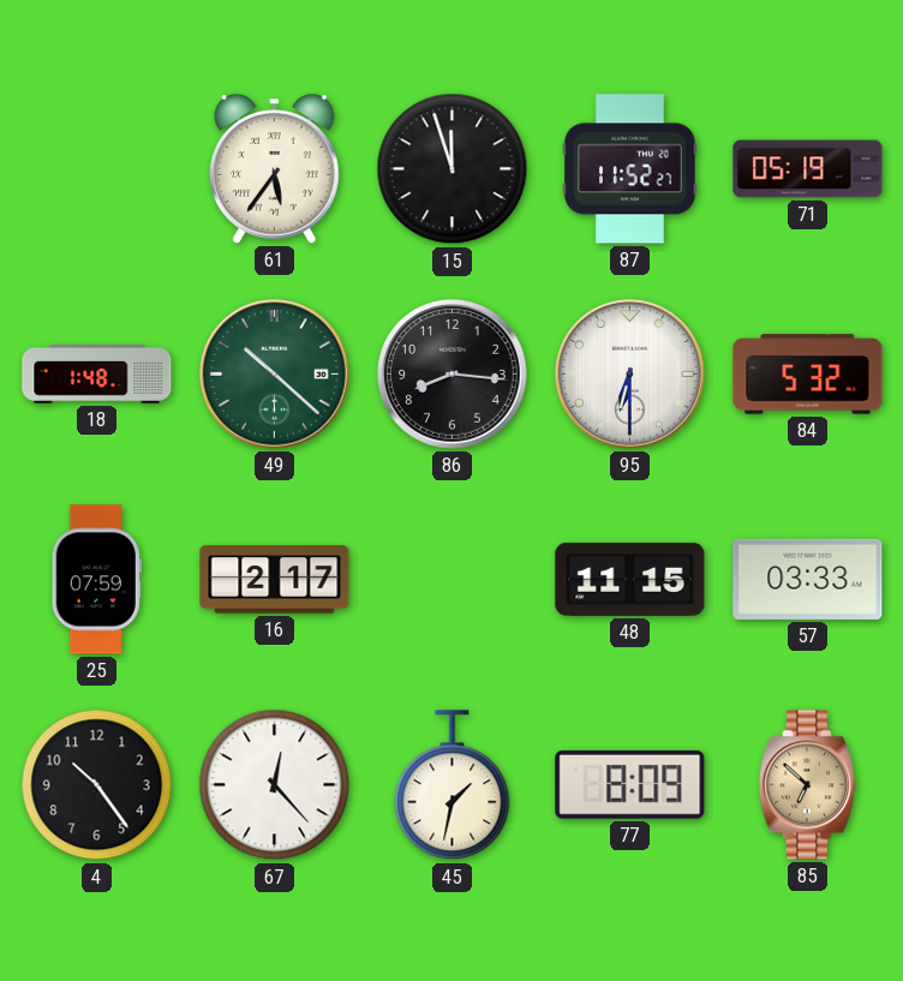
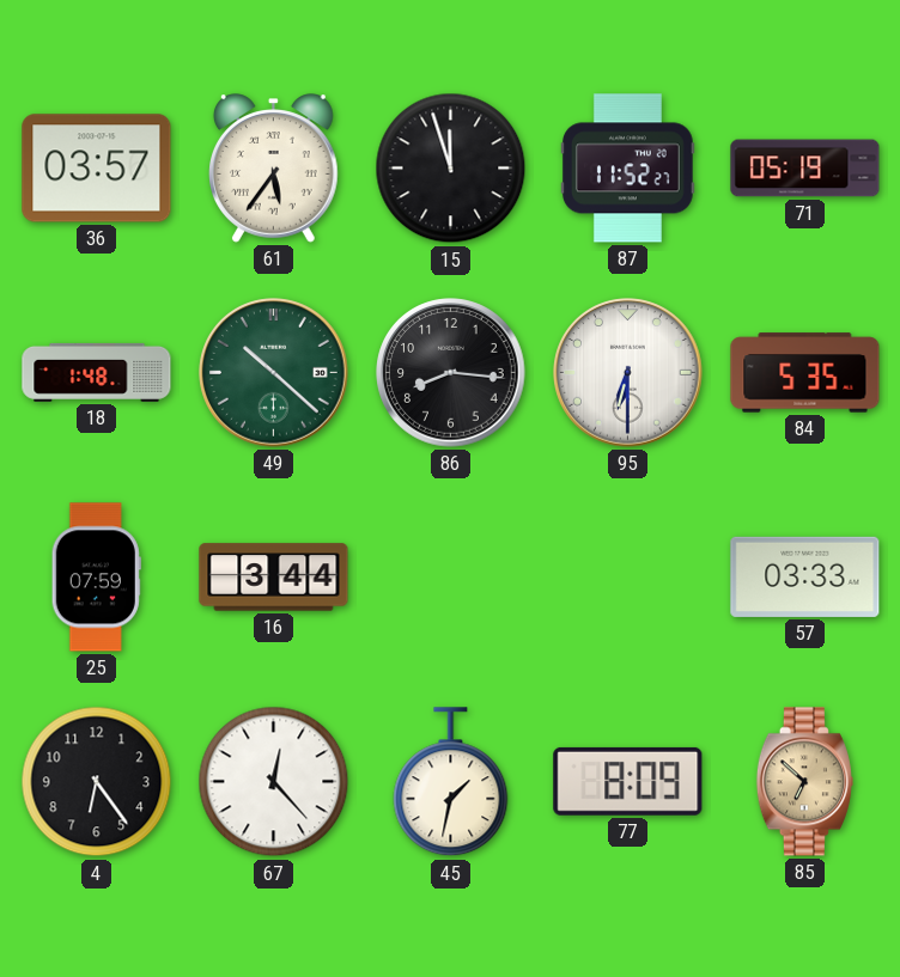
36: none -> 03:57 (97, 169)
84: 5:32 -> 5:35 (805, 373)
16: 2:17 -> 3:44 (274, 578)
48: 11:15 -> none (630, 579)
4: 10:24 -> 6:24 (97, 782)
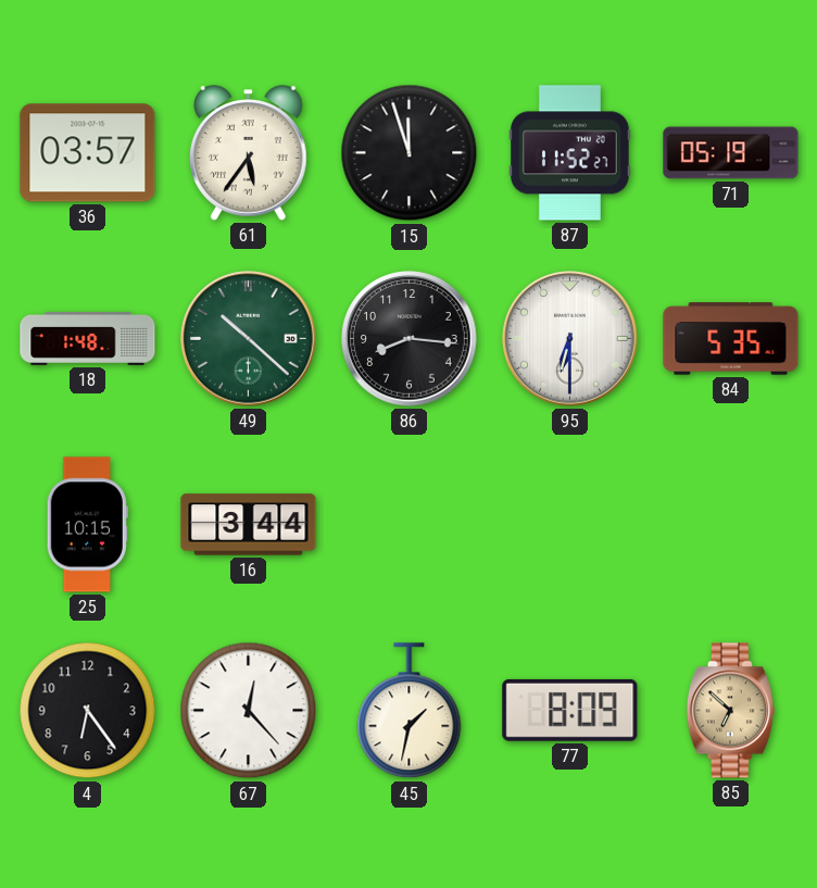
25: 07:59 -> 10:15 (87, 525)
57: 03:33 -> none (805, 576)
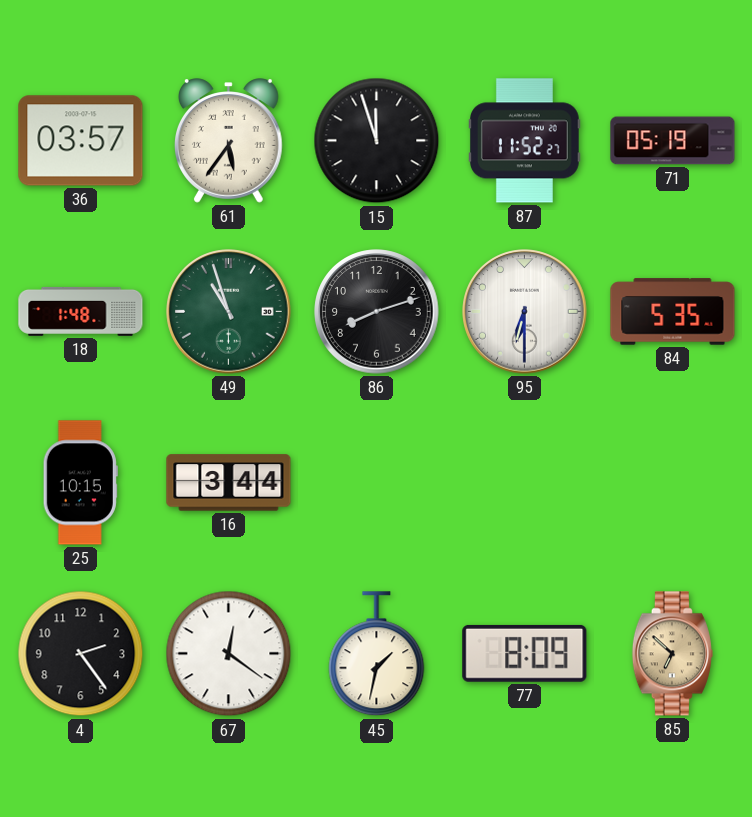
49: 10:22 -> 10:57 (229, 312)
86: 8:16 -> 8:12 (377, 312)
4: 6:24 -> 2:24 (81, 654)
67: 12:23 -> 12:21 (229, 654)
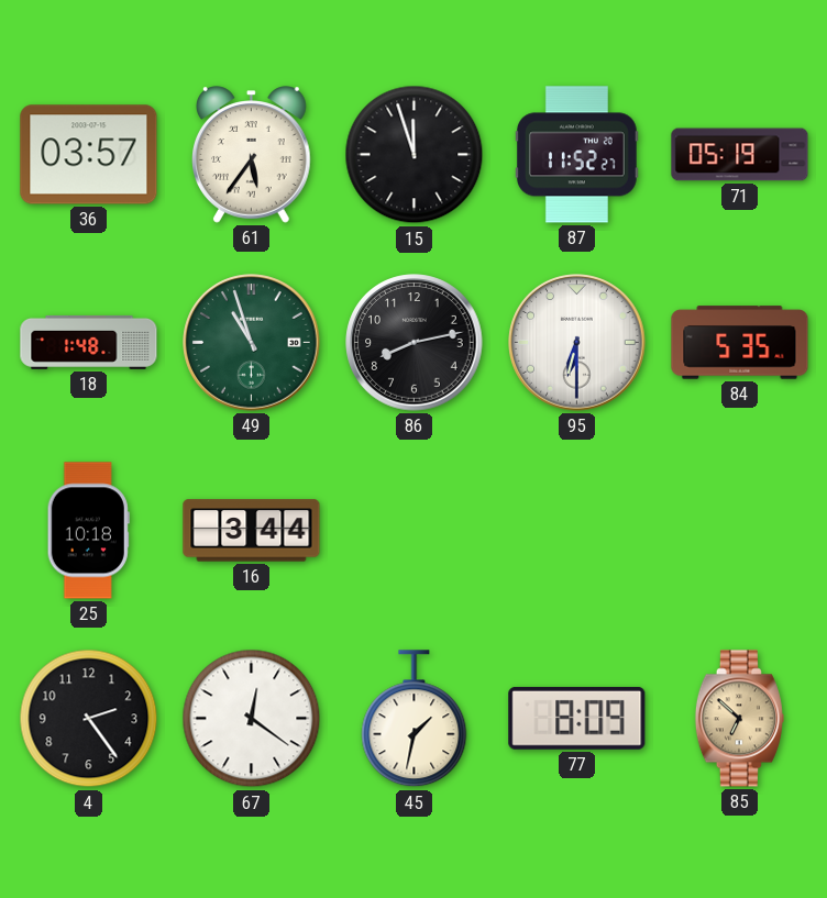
86: 8:12 -> 8:13 (415, 343)
25: 10:15 -> 10:18 (88, 531)
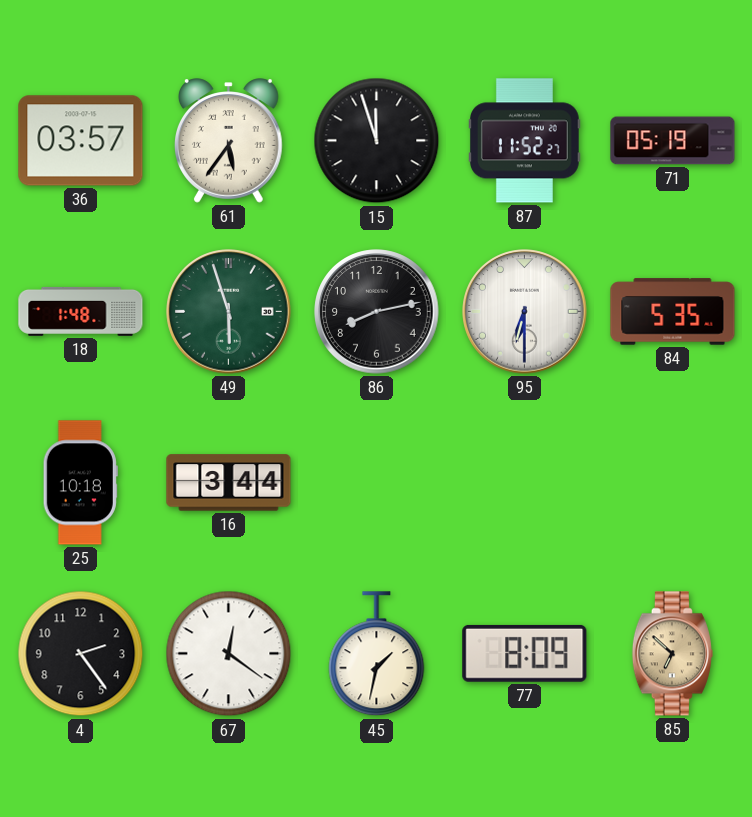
49: 10:57 -> 5:57 (229, 312)
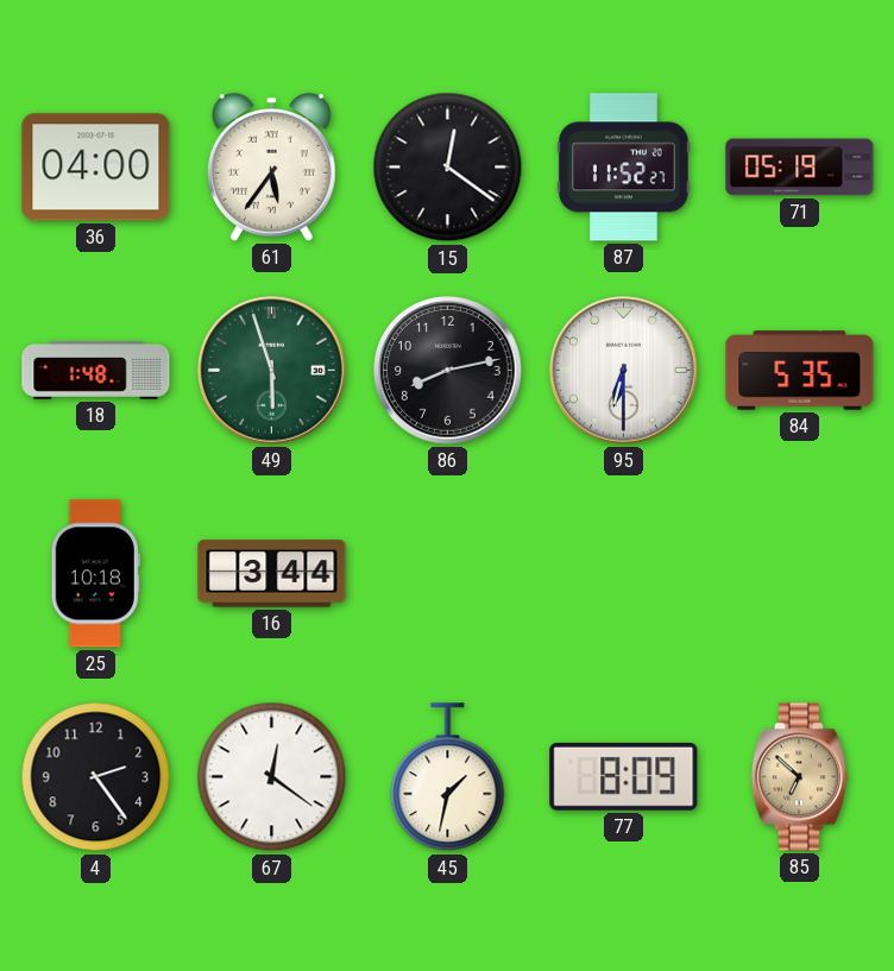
36: 03:57 -> 04:00 (96, 168)
15: 11:57 -> 12:21 (448, 168)
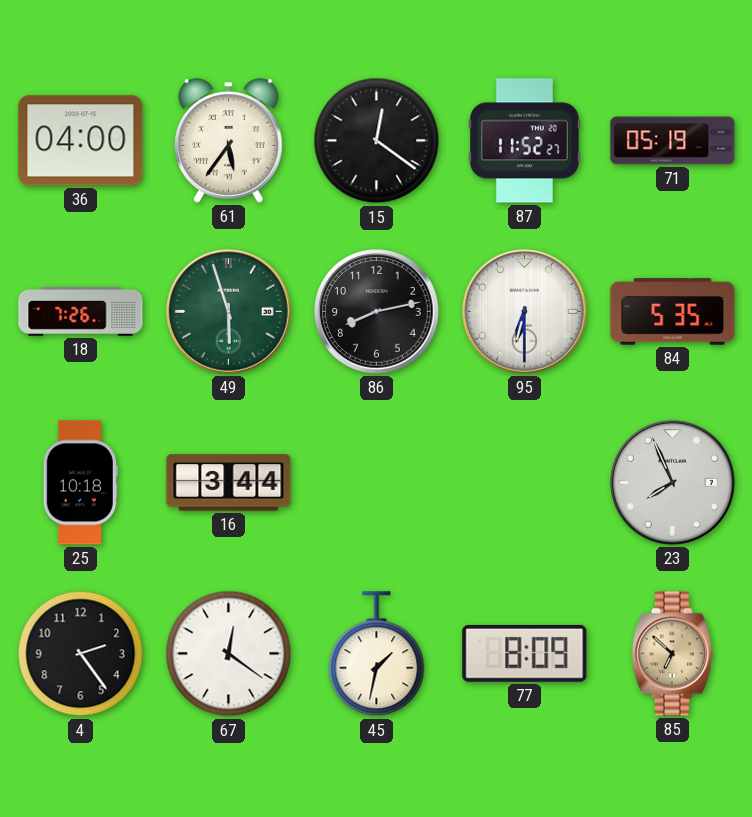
18: 1:48 -> 7:26 (81, 311)
23: none -> 7:56 (673, 483)
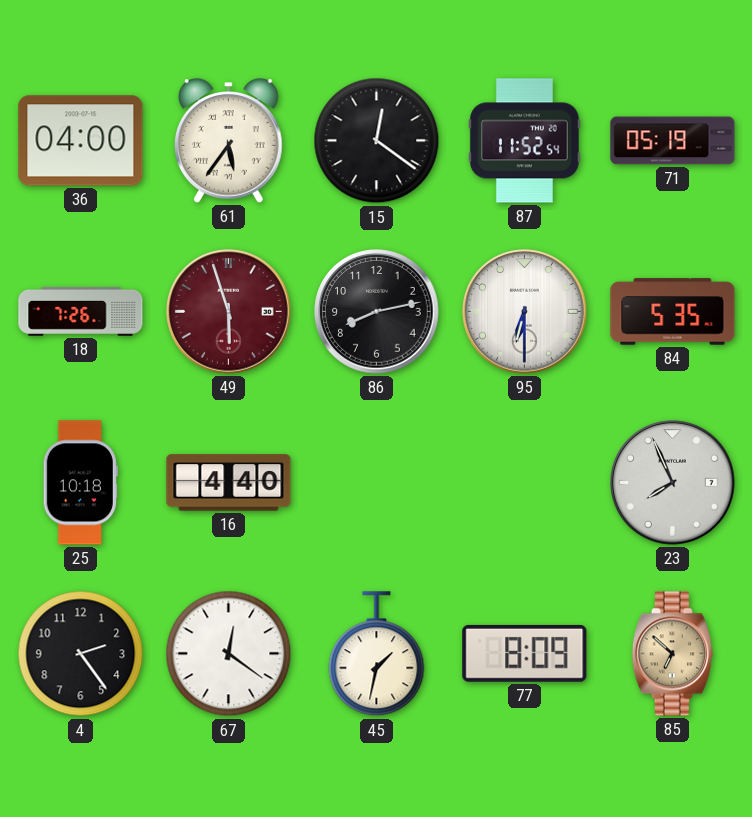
87: 11:52:27 -> 11:52:54 (524, 141)
49 dial: green -> burgundy (229, 312)
16: 3:44 -> 4:40 (229, 483)
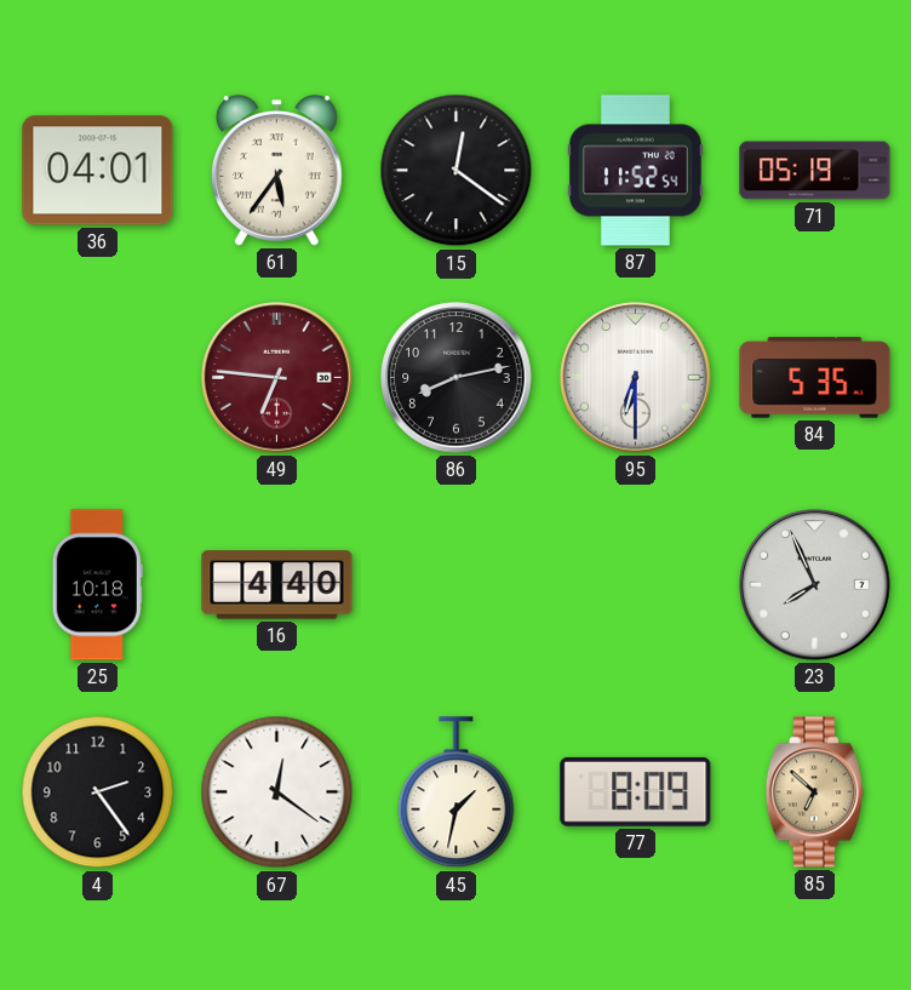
36: 04:00 -> 04:01 (98, 171)
18: 7:26 -> none (81, 311)
49: 5:57 -> 6:46 (277, 378)
